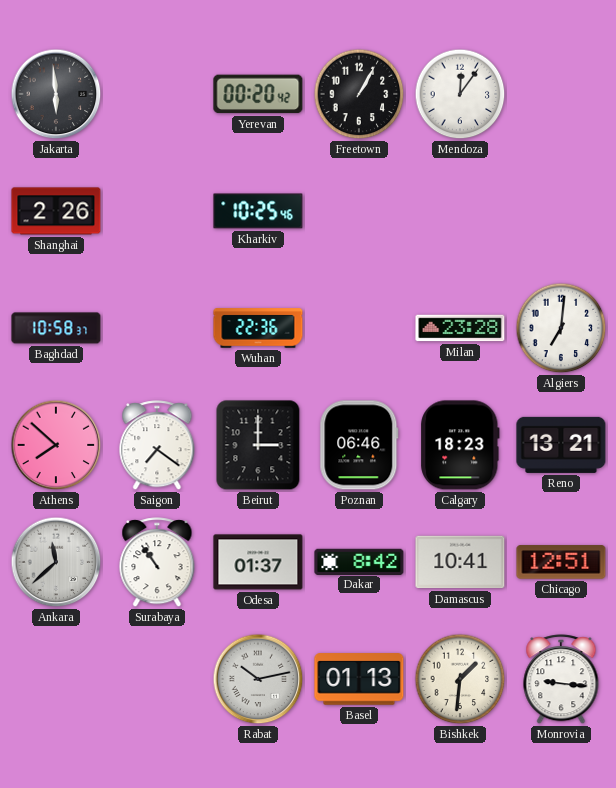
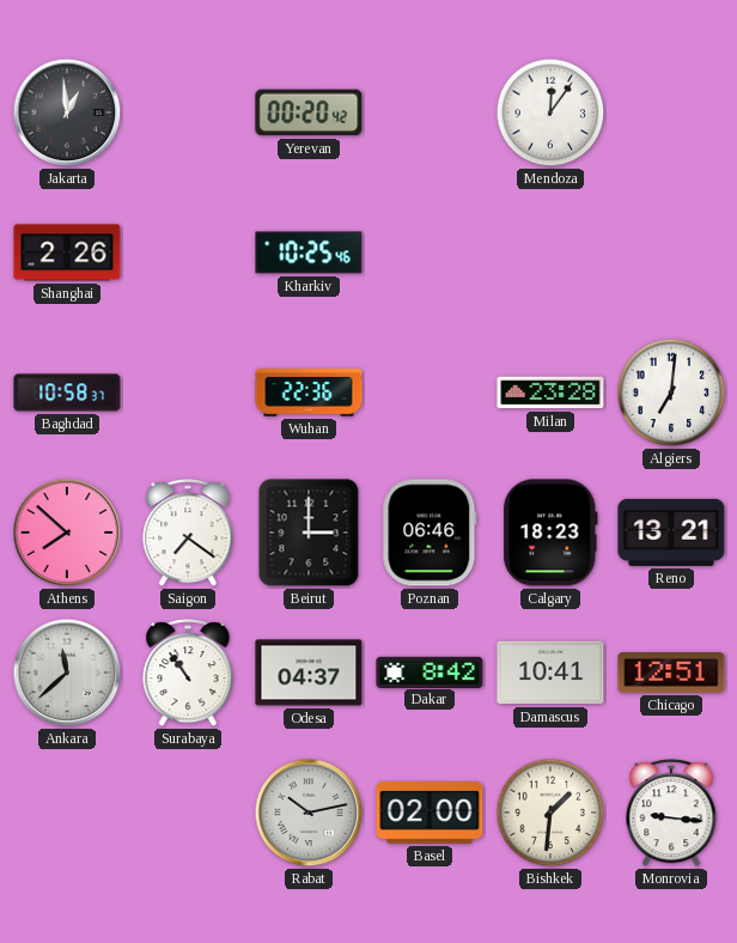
Jakarta: 5:59 -> 12:59 (67, 112)
Freetown: 1:05 -> none (359, 94)
Odesa: 01:37 -> 04:37 (309, 673)
Basel: 01:13 -> 02:00 (430, 813)
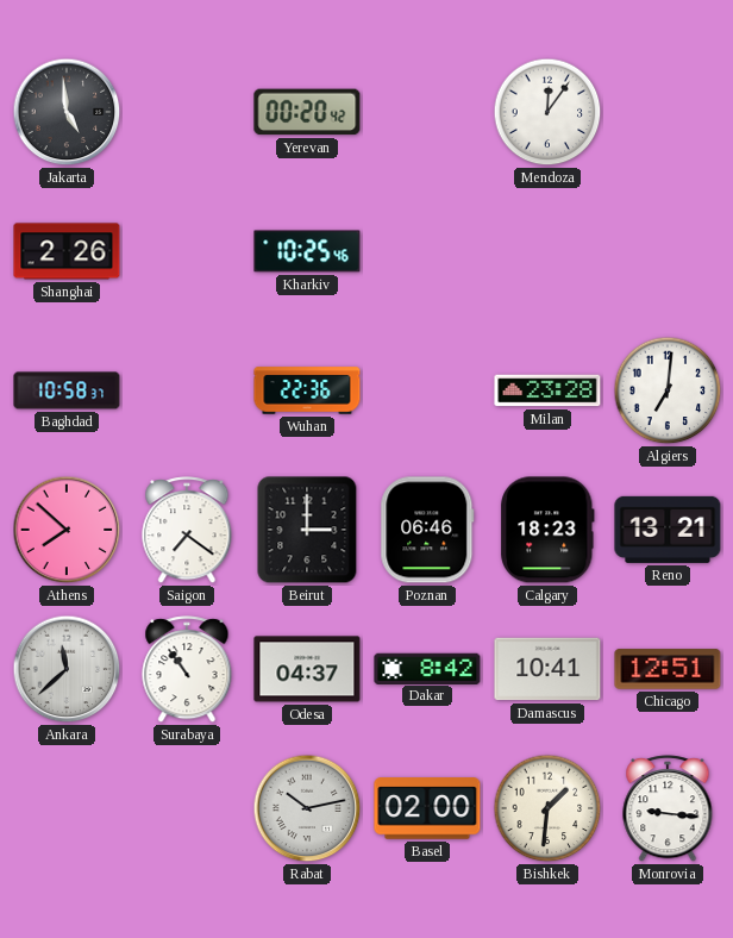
Jakarta: 12:59 -> 4:59 (67, 112)
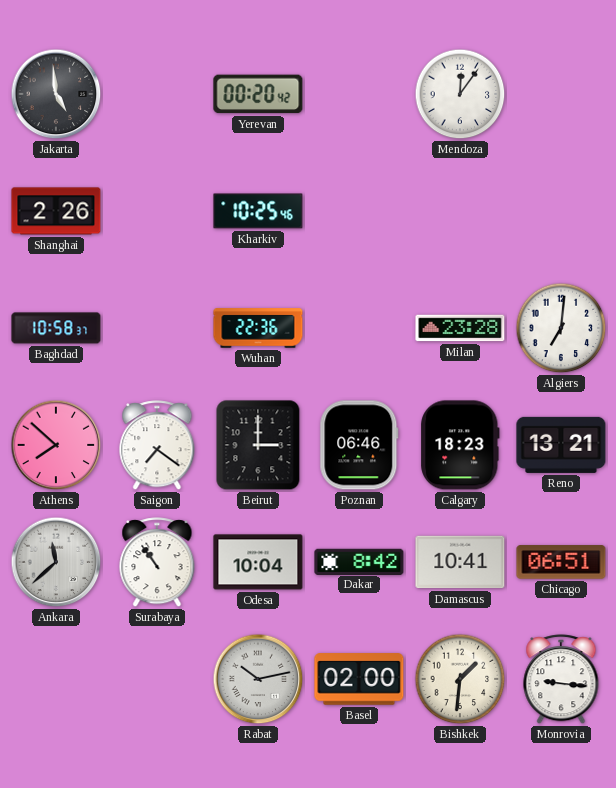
Odesa: 04:37 -> 10:04 (258, 562)
Chicago: 12:51 -> 06:51 (561, 562)
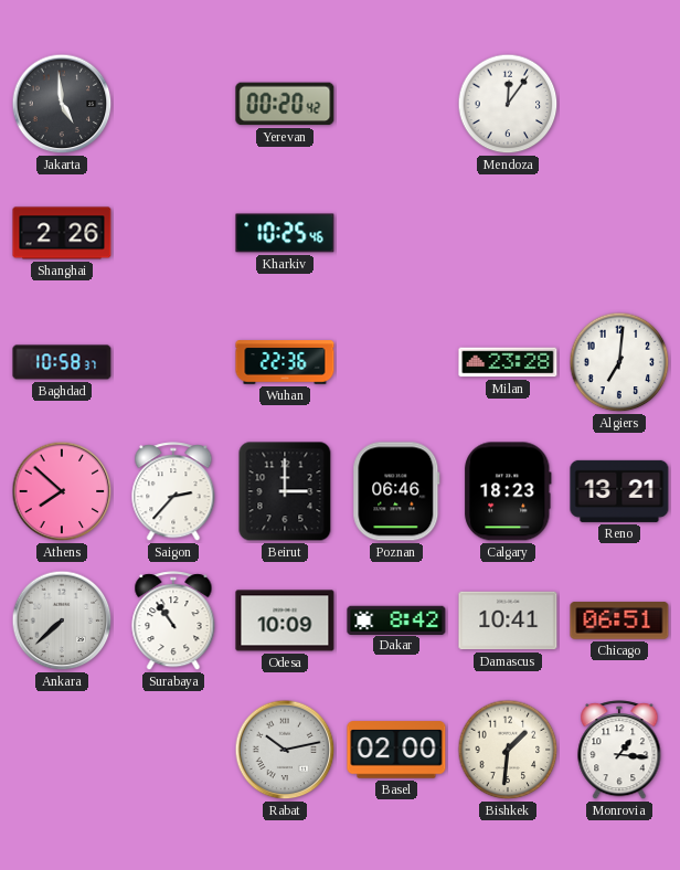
Saigon: 7:21 -> 2:37 (173, 492)
Ankara: 11:38 -> 7:38 (62, 620)
Odesa: 10:04 -> 10:09 (285, 620)
Monrovia: 9:16 -> 1:16 (619, 751)
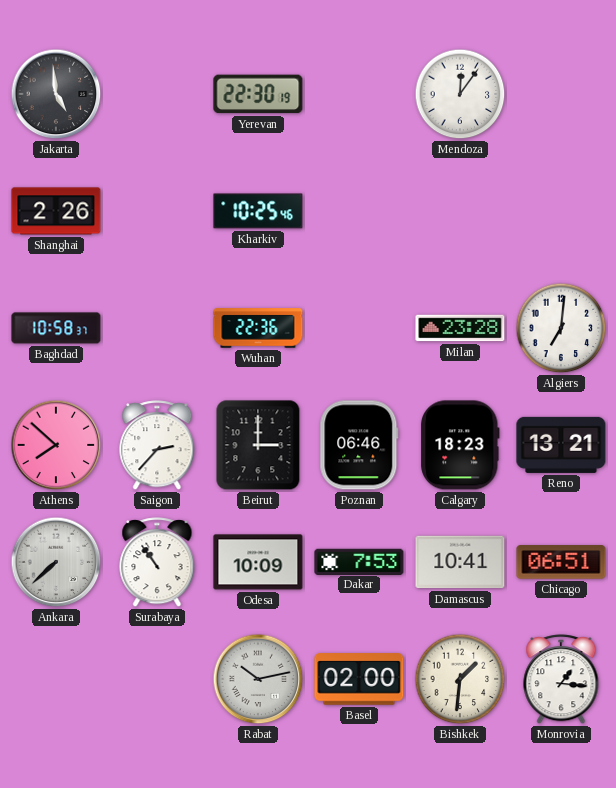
Yerevan: 00:20 -> 22:30 (258, 94)
Dakar: 8:42 -> 7:53 (359, 561)
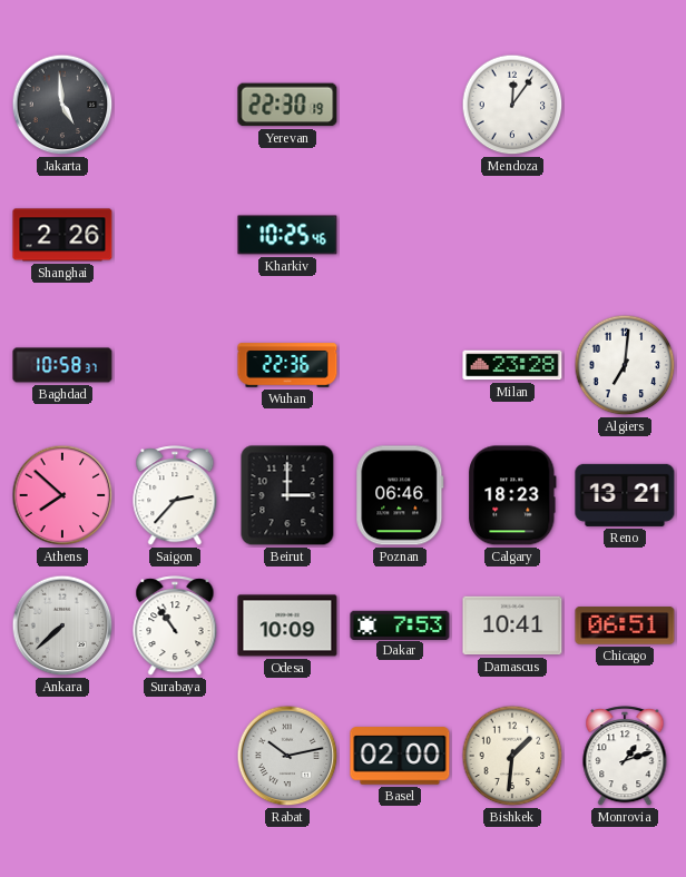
Monrovia: 1:16 -> 1:12 (625, 757)
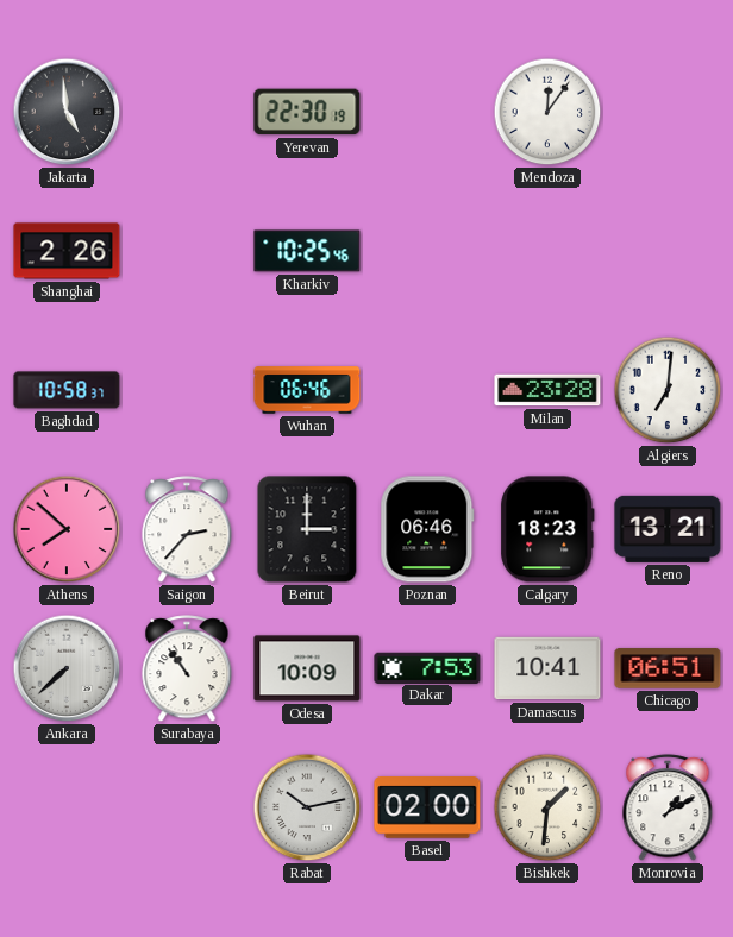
Wuhan: 22:36 -> 06:46 (307, 390)
Monrovia: 1:12 -> 1:10 (668, 809)
